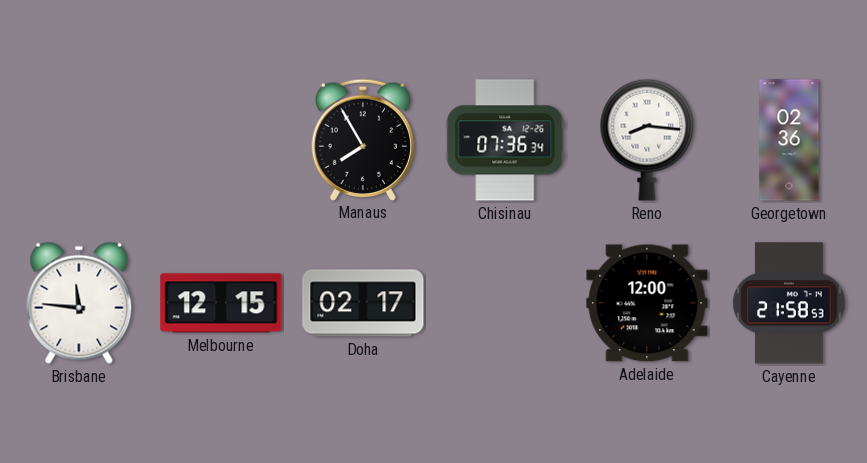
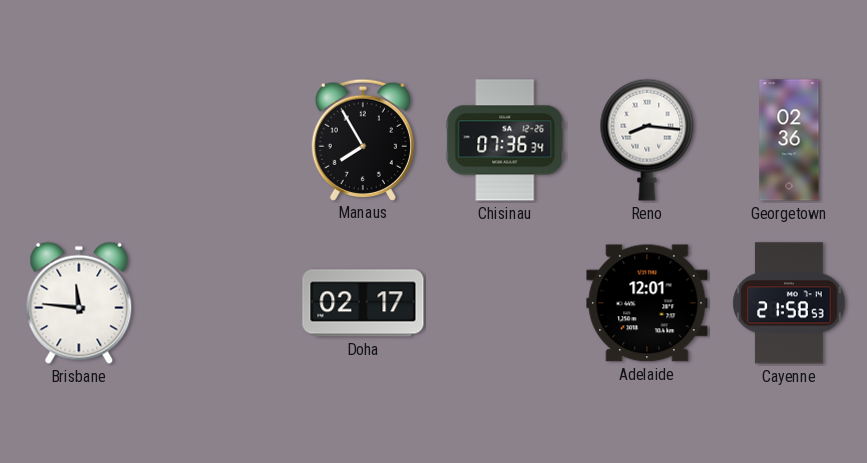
Melbourne: 12:15 -> none (221, 303)
Adelaide: 12:00 -> 12:01 (647, 303)
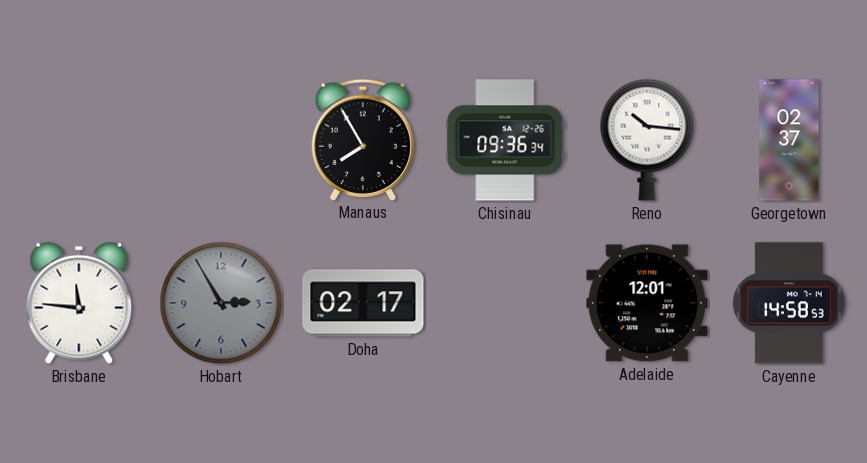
Chisinau: 07:36 -> 09:36 (505, 140)
Reno: 8:16 -> 10:16 (647, 140)
Georgetown: 02:36 -> 02:37 (789, 140)
Hobart: none -> 2:55 (221, 303)
Cayenne: 21:58 -> 14:58 (789, 303)
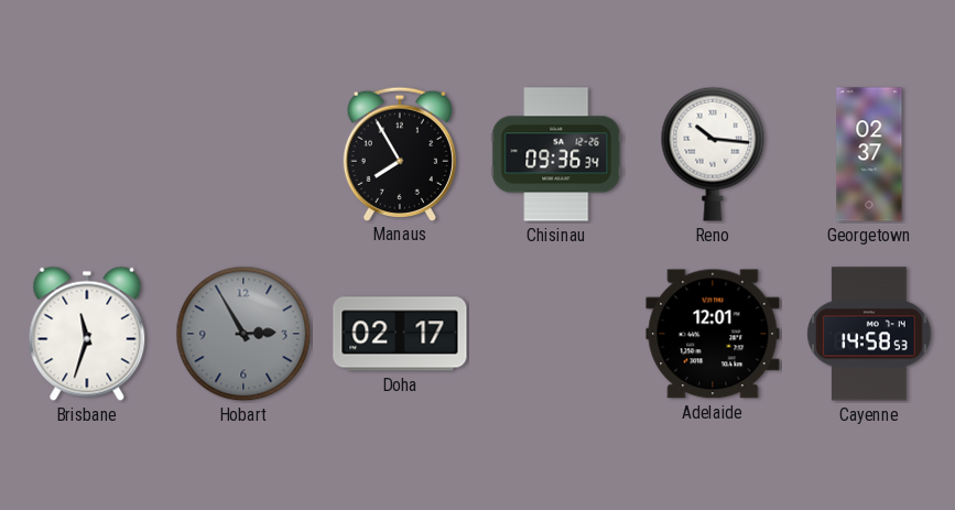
Brisbane: 11:46 -> 11:33 (87, 334)
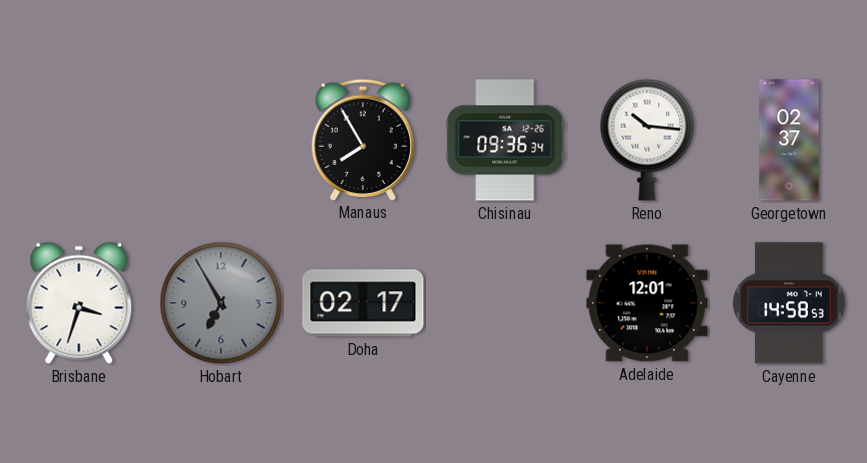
Brisbane: 11:33 -> 3:33 (79, 303)
Hobart: 2:55 -> 6:55 (221, 303)
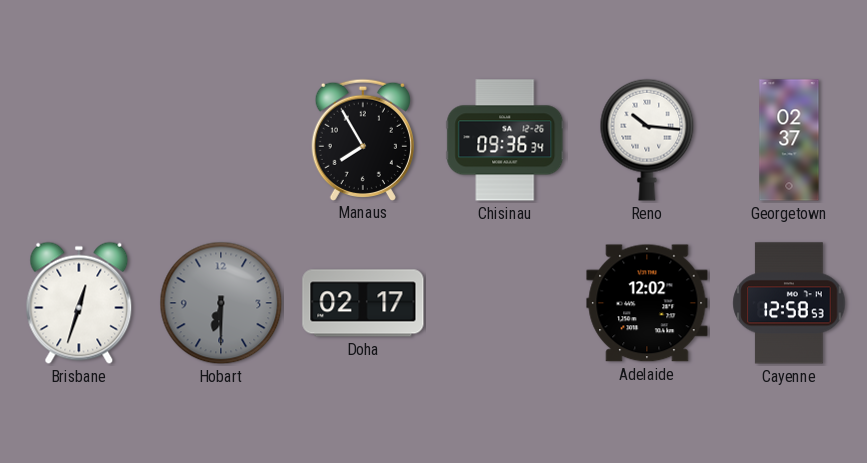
Brisbane: 3:33 -> 12:33 (79, 303)
Hobart: 6:55 -> 6:30 (221, 303)
Adelaide: 12:01 -> 12:02 (647, 303)
Cayenne: 14:58 -> 12:58 (789, 303)
